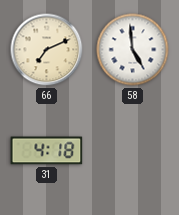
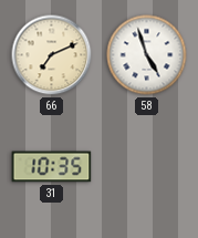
58: 4:59 -> 4:57 (147, 55)
31: 4:18 -> 10:35 (52, 167)
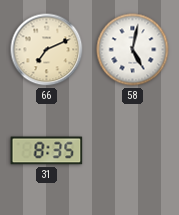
58: 4:57 -> 5:02 (133, 50)
31: 10:35 -> 8:35 (47, 151)
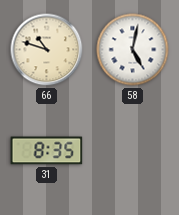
66: 7:11 -> 10:48 (47, 50)
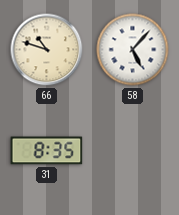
58: 5:02 -> 5:07 (133, 50)
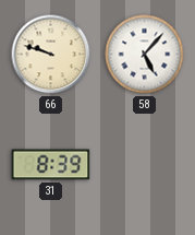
66: 10:48 -> 9:48 (51, 55)
31: 8:35 -> 8:39 (51, 165)
